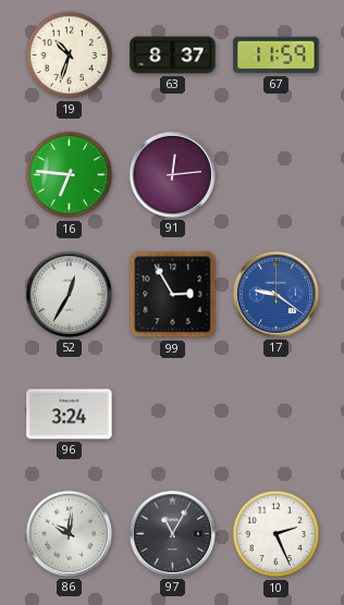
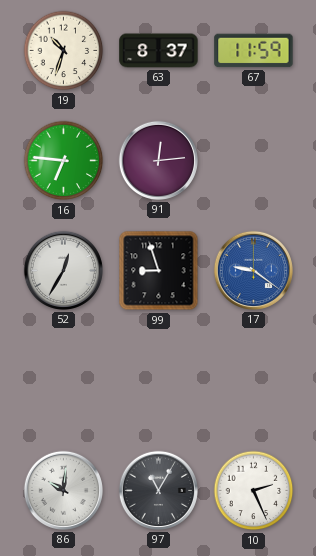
99: 2:55 -> 8:57 (159, 271)
96: 3:24 -> none (70, 415)
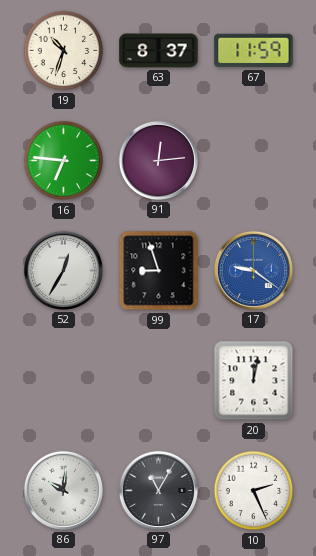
20: none -> 12:02 (254, 381)
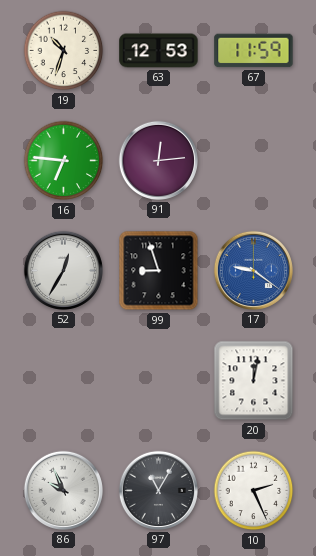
63: 8:37 -> 12:53 (159, 51)
86: 10:01 -> 9:56 (63, 490)
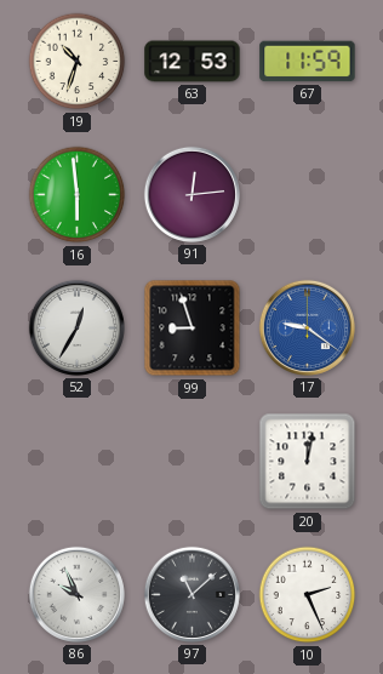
16: 6:46 -> 5:59 (78, 195)
97: 11:05 -> 11:08 (191, 594)
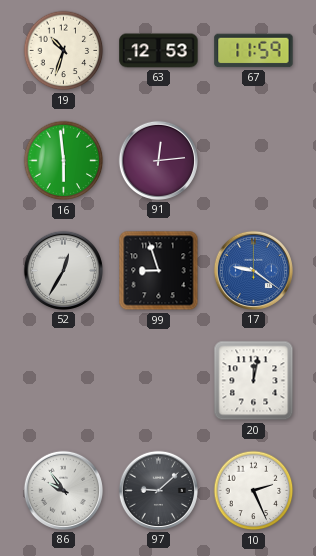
86: 9:56 -> 9:54 (63, 490)
97: 11:08 -> 9:08 (158, 490)
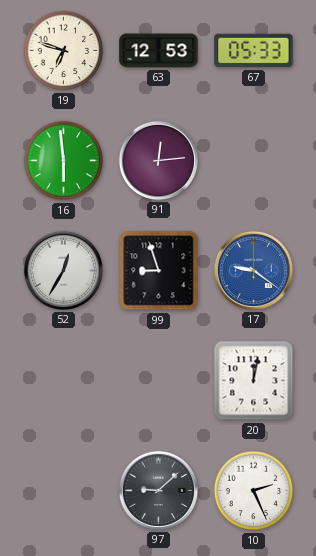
19: 10:33 -> 6:48 (64, 51)
67: 11:59 -> 05:33 (254, 51)
86: 9:54 -> none (63, 490)
